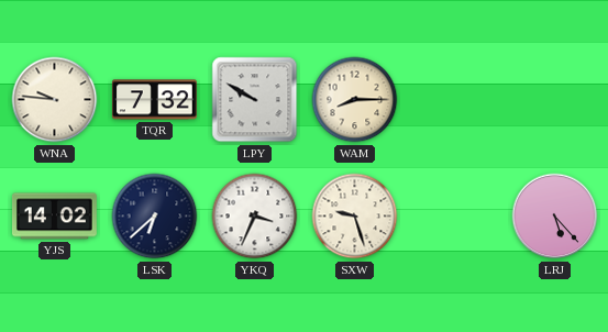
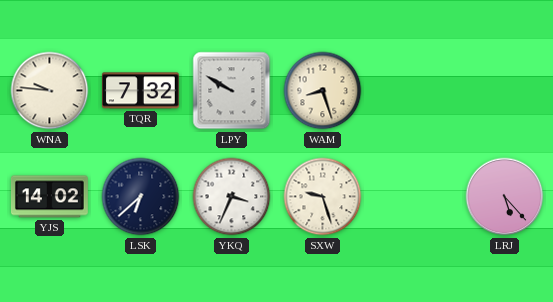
WAM: 8:15 -> 8:27 (323, 91)
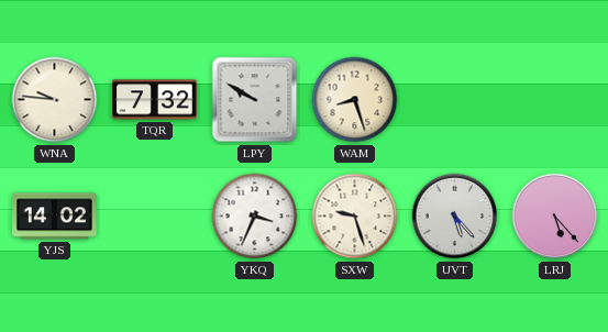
LSK: 6:38 -> none (141, 197)
UVT: none -> 5:23 (455, 217)
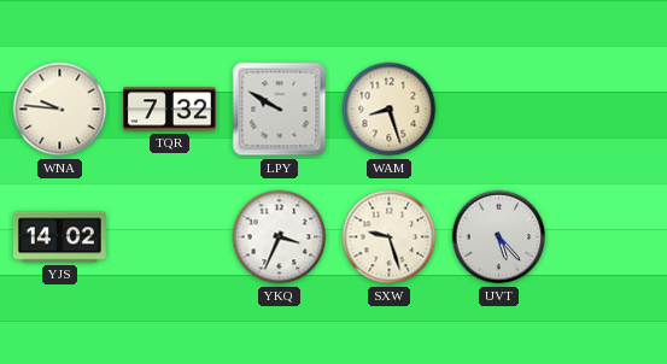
LRJ: 5:23 -> none (555, 217)
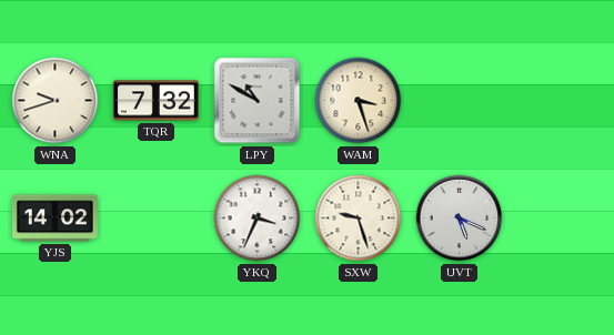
WNA: 9:46 -> 9:42 (56, 101)
LPY: 9:50 -> 10:50 (258, 101)
WAM: 8:27 -> 3:27 (359, 101)
UVT: 5:23 -> 5:19 (460, 219)
